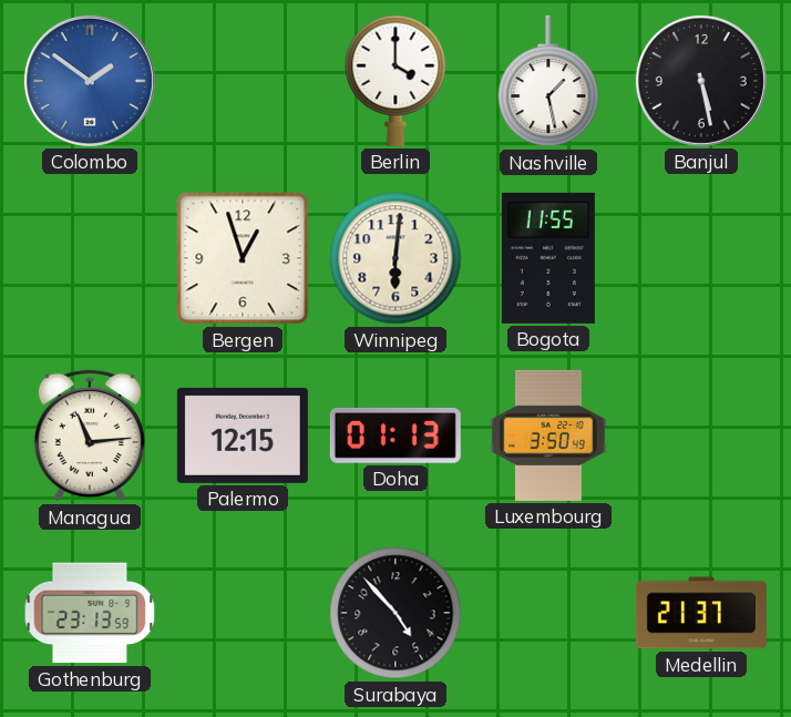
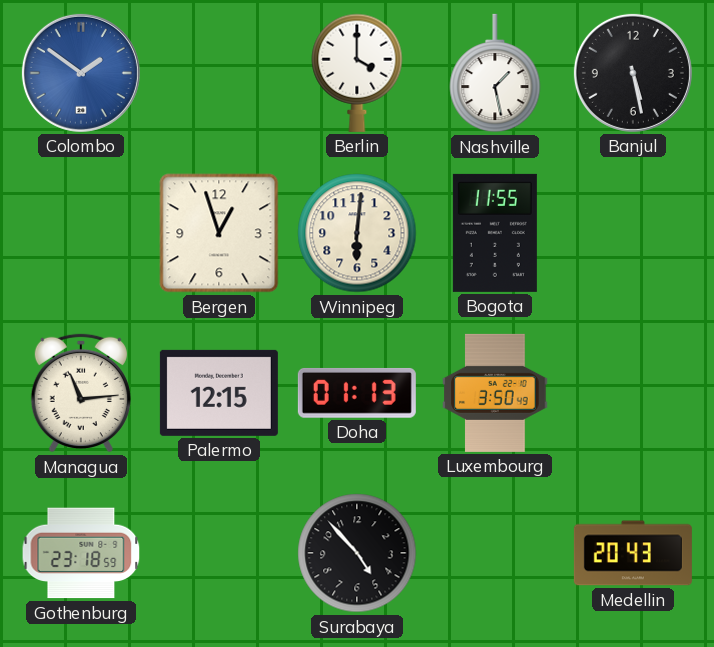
Gothenburg: 23:13 -> 23:18 (81, 553)
Medellin: 21:37 -> 20:43 (633, 553)
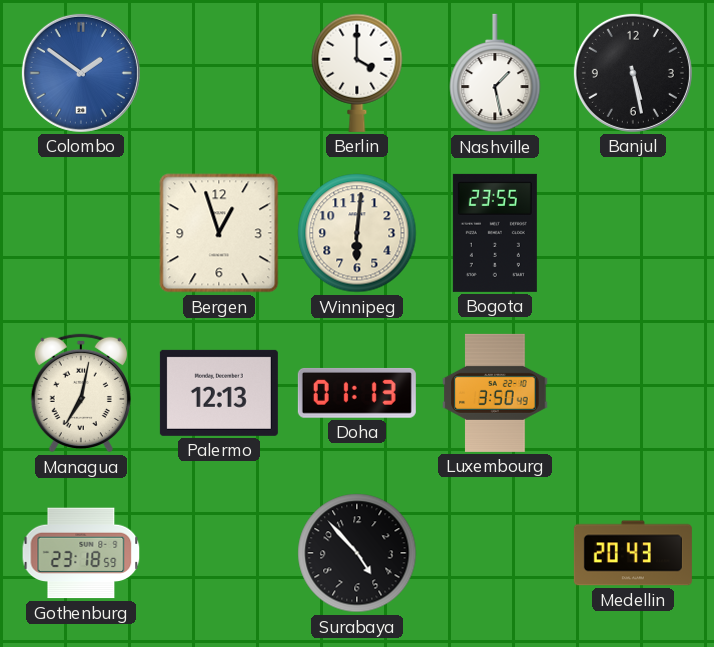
Bogota: 11:55 -> 23:55 (495, 233)
Managua: 11:14 -> 7:02 (81, 393)
Palermo: 12:15 -> 12:13 (219, 393)
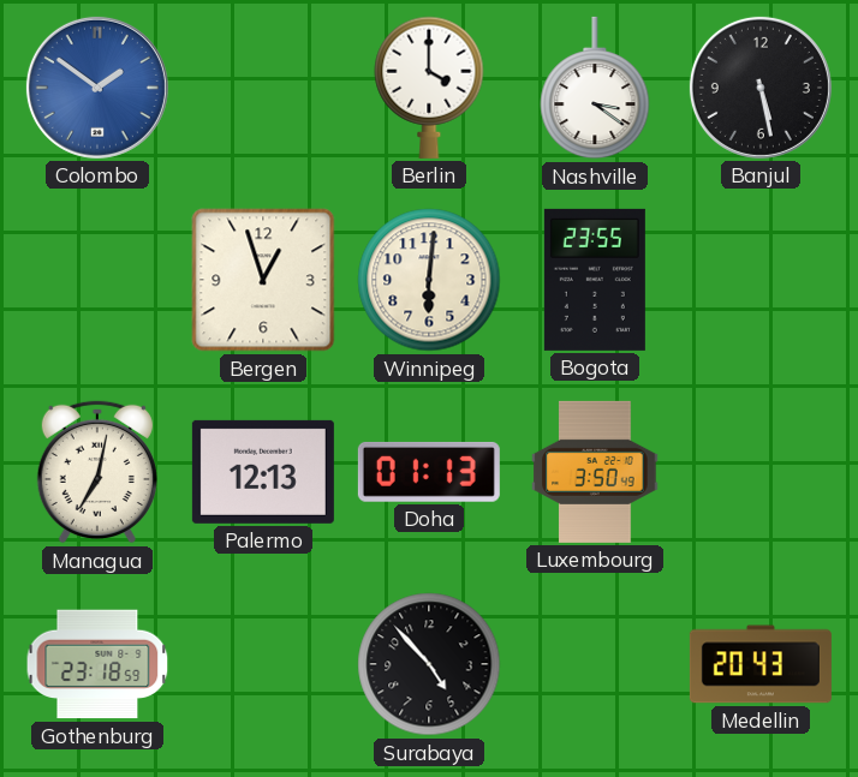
Nashville: 1:28 -> 3:21 (595, 88)
